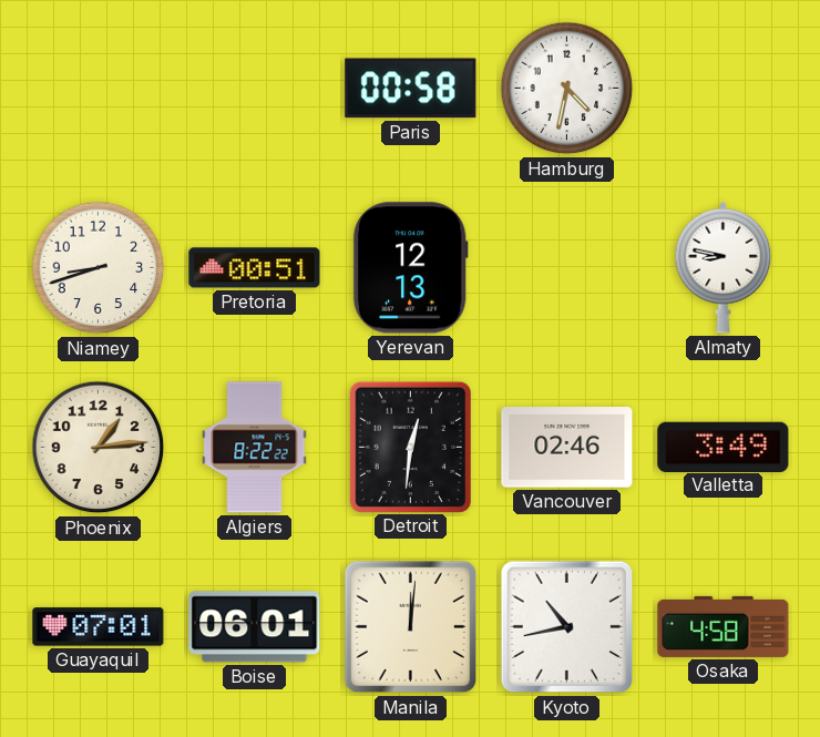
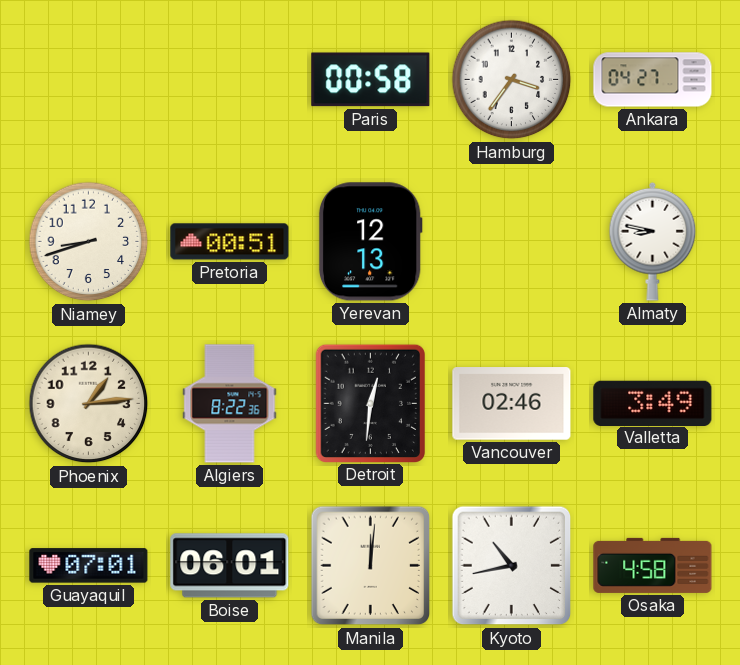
Hamburg: 4:32 -> 3:36 (512, 80)
Ankara: none -> 04:27 (653, 80)
Algiers: 8:22:22 -> 8:22:36 (230, 404)
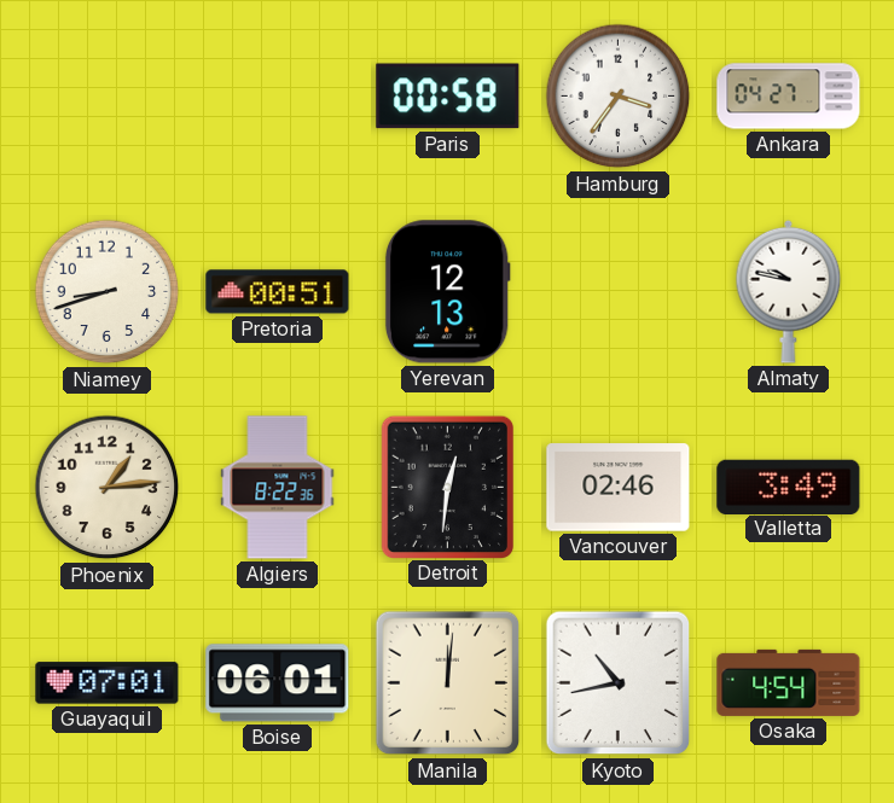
Almaty: 8:47 -> 9:47 (789, 291)
Osaka: 4:58 -> 4:54 (789, 682)
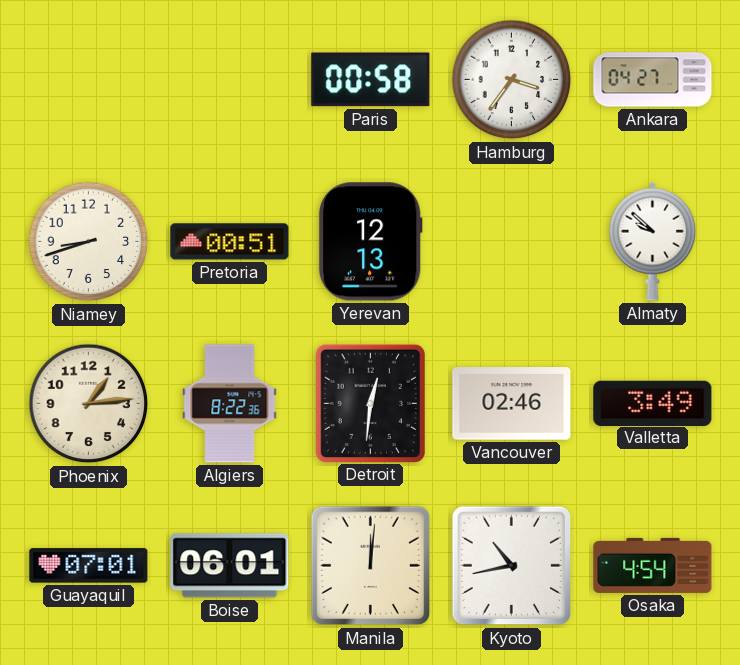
Almaty: 9:47 -> 9:52 (653, 241)
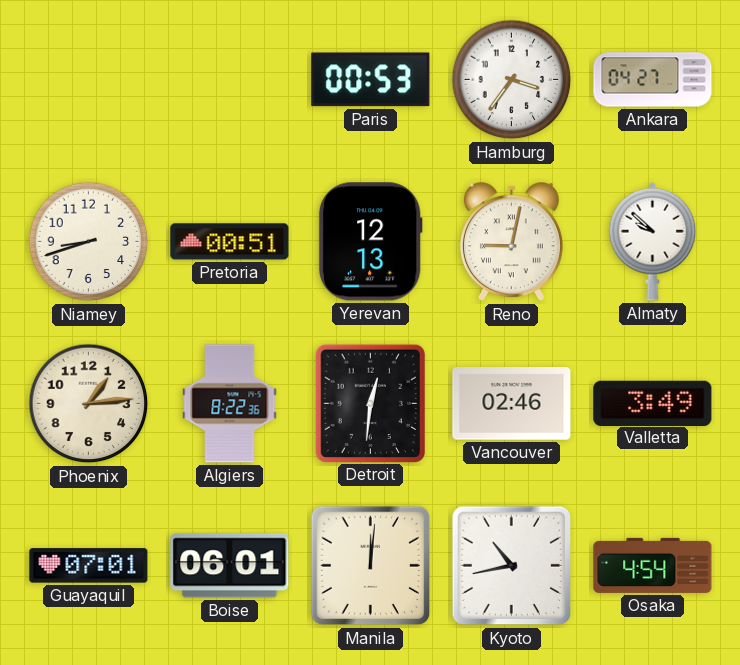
Paris: 00:58 -> 00:53 (371, 80)
Reno: none -> 9:02 (511, 242)
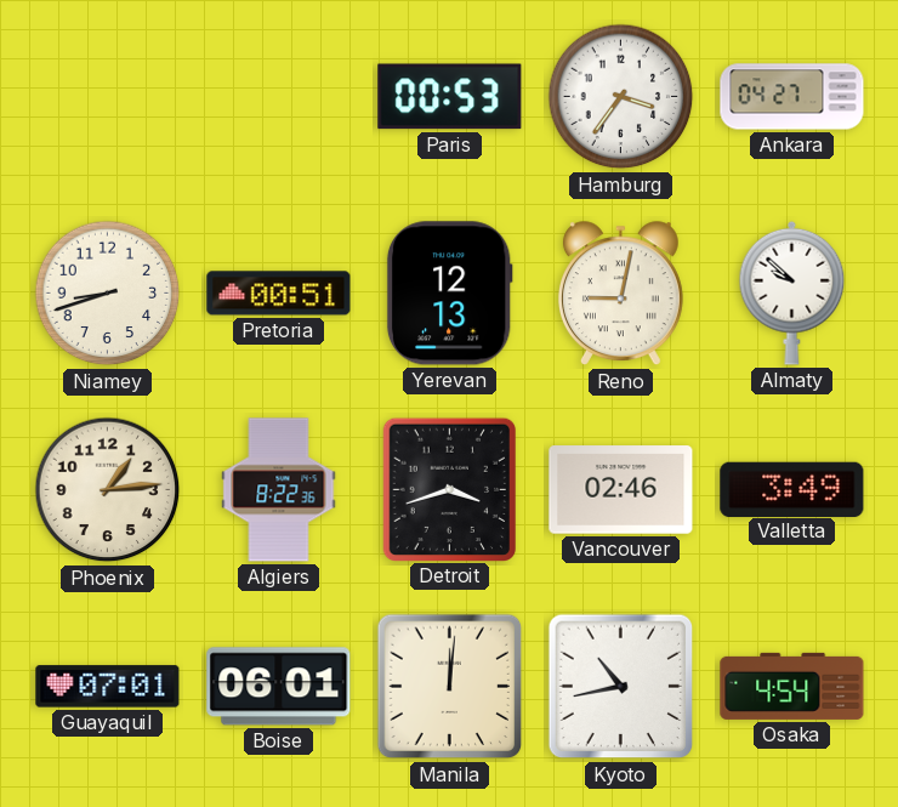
Detroit: 12:31 -> 3:42 (449, 489)
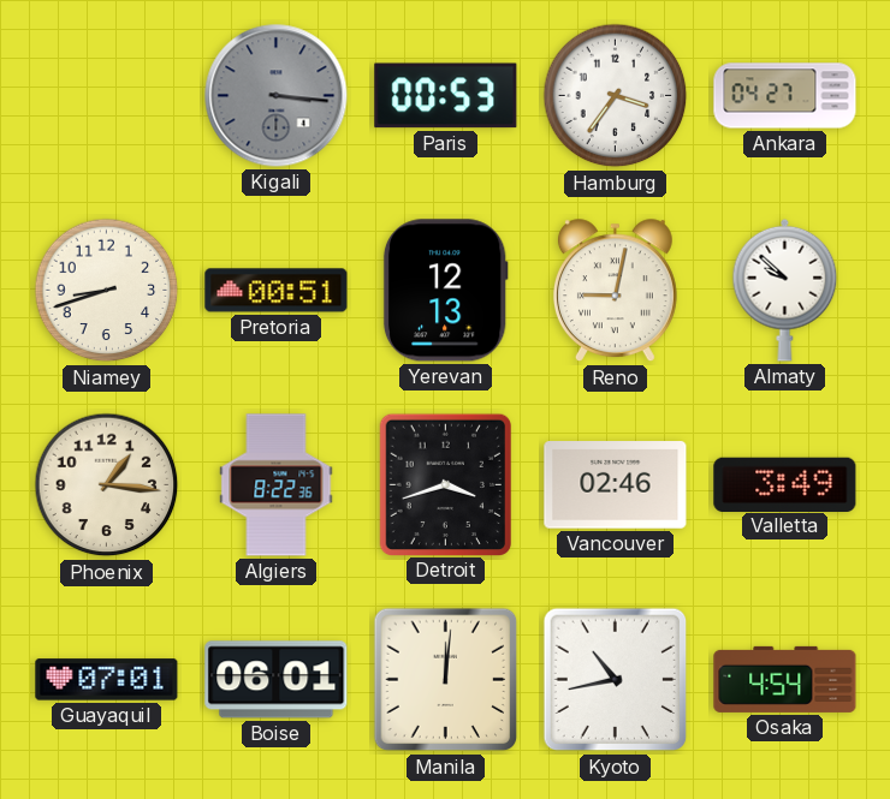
Kigali: none -> 3:16 (277, 96)
Phoenix: 1:14 -> 1:16 (107, 485)
